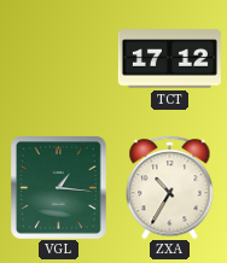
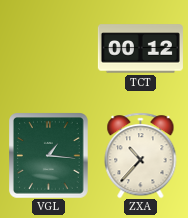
TCT: 17:12 -> 00:12 (140, 49)
ZXA: 10:35 -> 10:37 (141, 155)
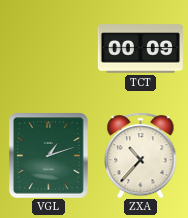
TCT: 00:12 -> 00:09 (140, 49)
VGL: 1:16 -> 1:12 (49, 156)
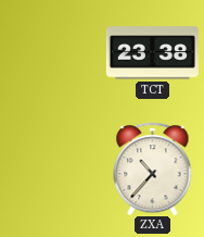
TCT: 00:09 -> 23:38 (152, 53)
VGL: 1:12 -> none (49, 156)
